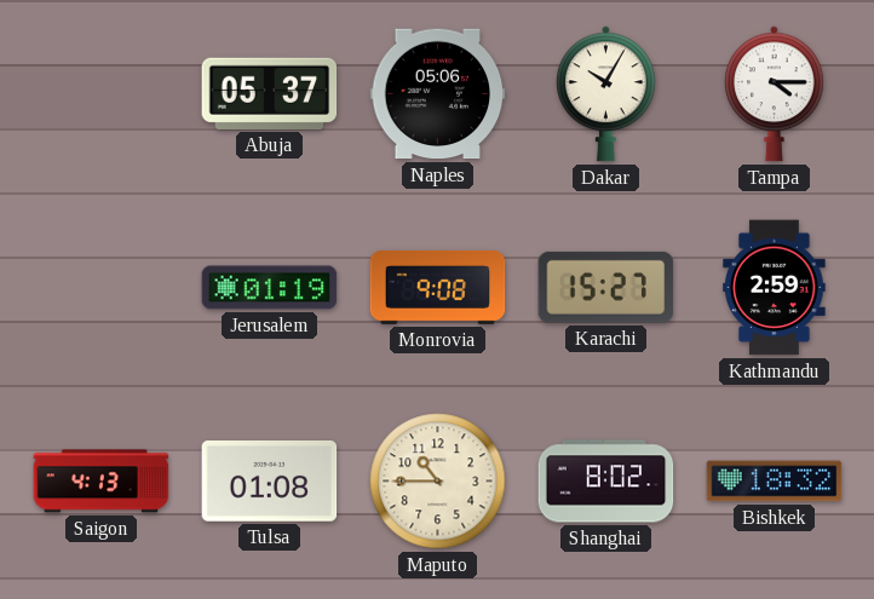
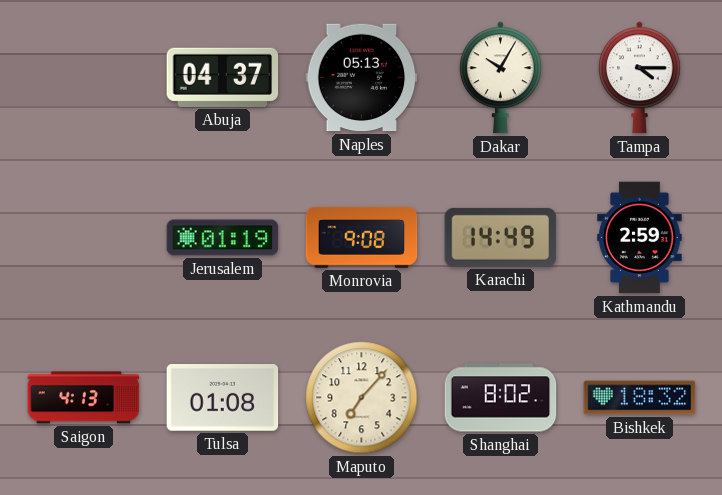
Abuja: 05:37 -> 04:37 (223, 77)
Naples: 05:06 -> 05:13 (362, 78)
Karachi: 15:27 -> 14:49 (501, 237)
Maputo: 10:45 -> 7:07 (362, 398)
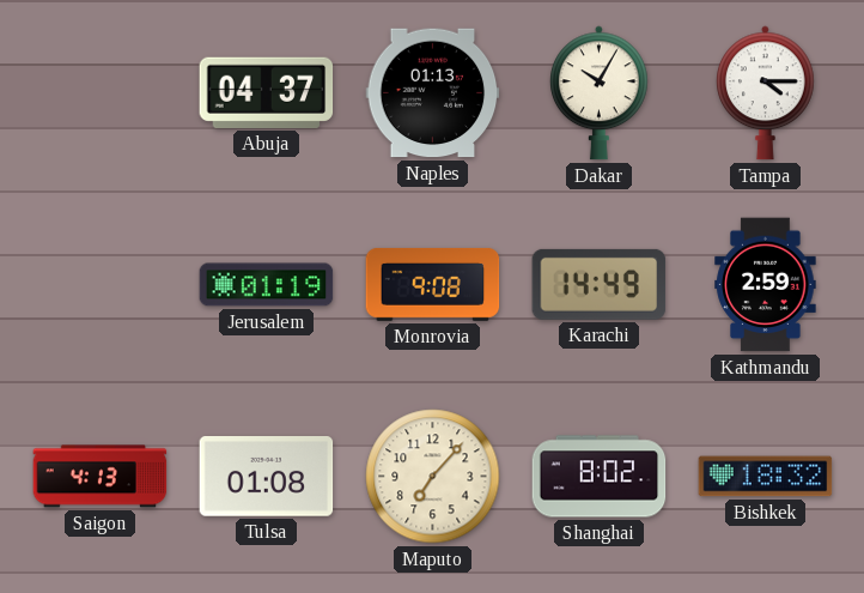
Naples: 05:13 -> 01:13 (433, 93)
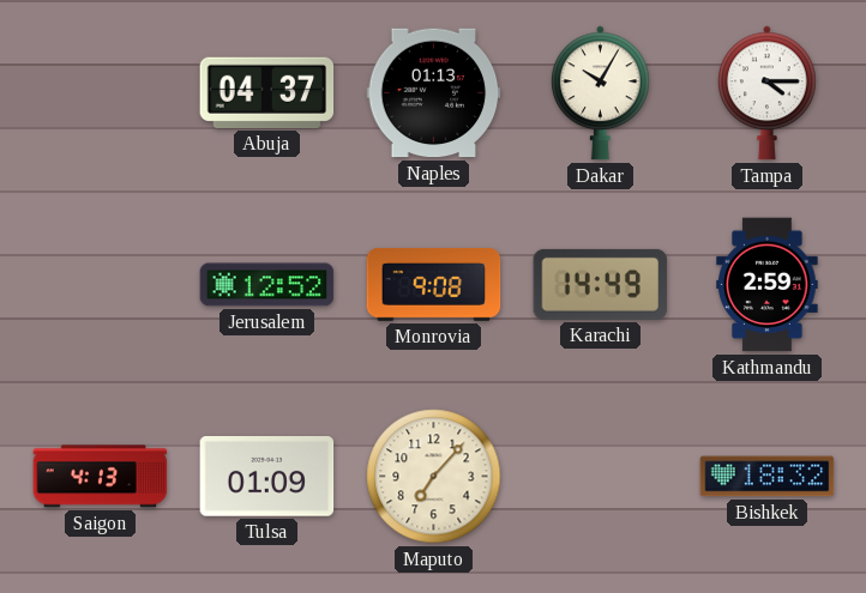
Jerusalem: 01:19 -> 12:52 (267, 285)
Tulsa: 01:08 -> 01:09 (267, 477)
Shanghai: 8:02 -> none (600, 477)
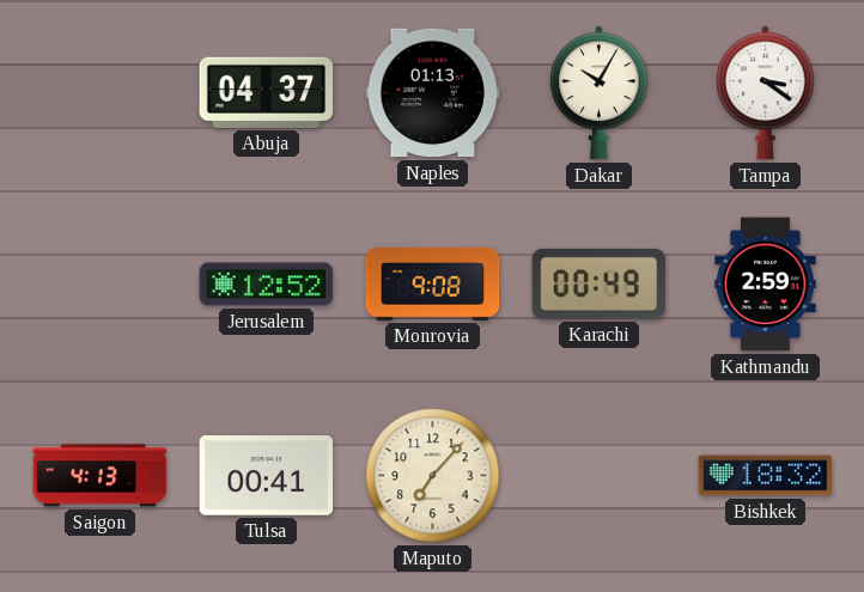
Tampa: 4:15 -> 3:21 (766, 93)
Karachi: 14:49 -> 00:49 (600, 283)
Tulsa: 01:09 -> 00:41 (267, 476)
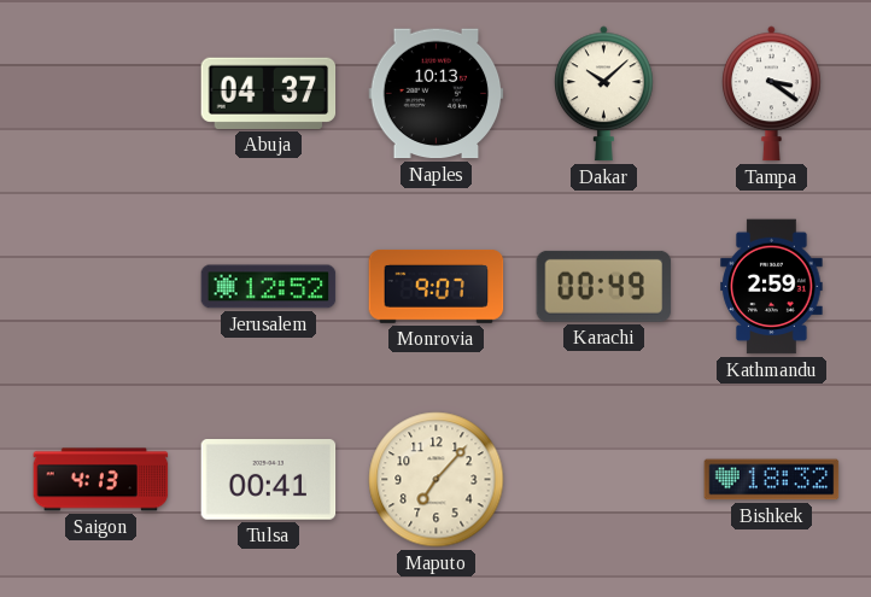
Naples: 01:13 -> 10:13 (437, 94)
Dakar: 10:05 -> 10:08 (604, 94)
Monrovia: 9:08 -> 9:07 (437, 286)
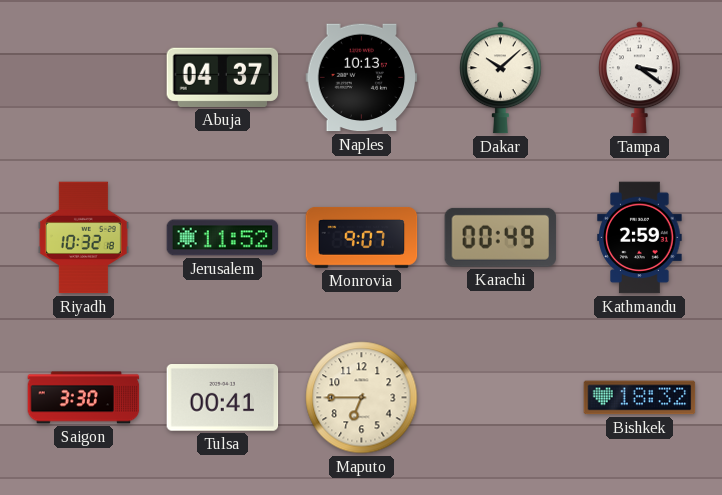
Riyadh: none -> 10:32 (83, 238)
Jerusalem: 12:52 -> 11:52 (223, 238)
Saigon: 4:13 -> 3:30 (84, 398)
Maputo: 7:07 -> 6:45 (362, 398)
